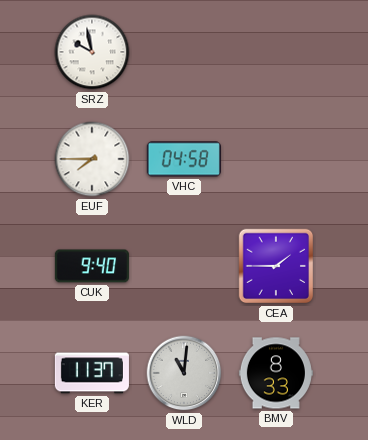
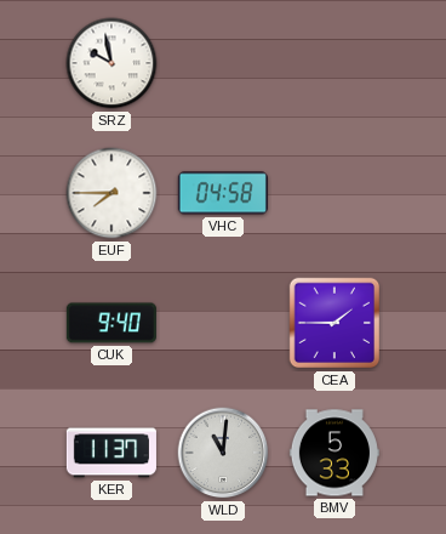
BMV: 8:33 -> 5:33 (334, 453)
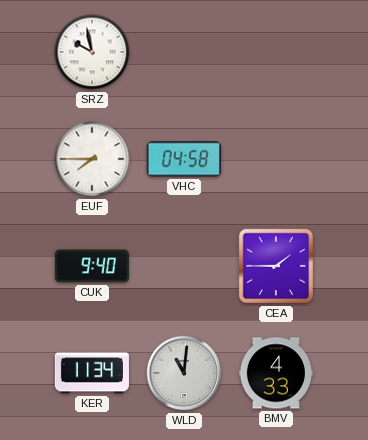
KER: 11:37 -> 11:34 (92, 373)
BMV: 5:33 -> 4:33 (276, 373)
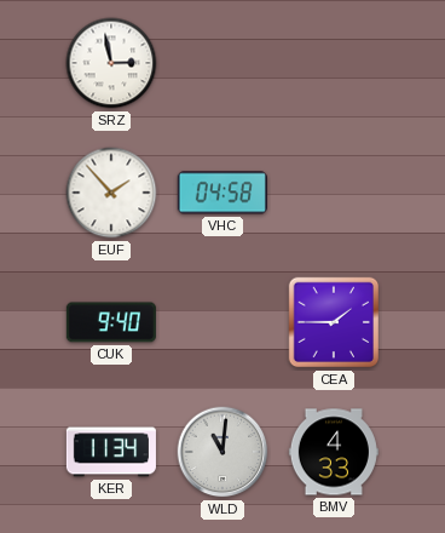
SRZ: 9:58 -> 2:58 (111, 63)
EUF: 7:45 -> 1:53 (111, 193)
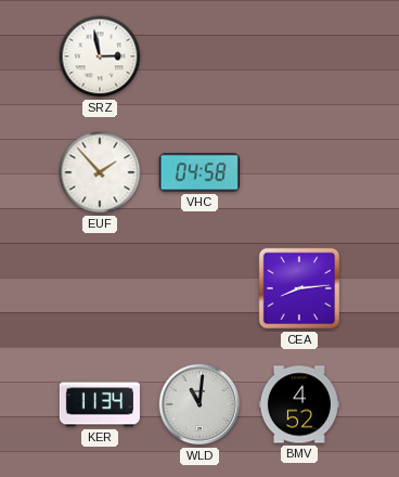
CUK: 9:40 -> none (111, 322)
CEA: 1:45 -> 8:14 (299, 288)
BMV: 4:33 -> 4:52 (299, 404)
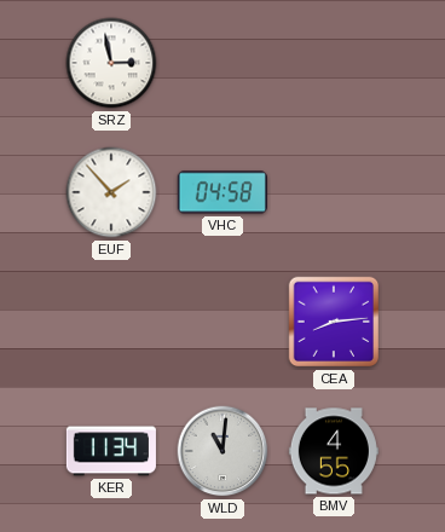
BMV: 4:52 -> 4:55 (334, 451)
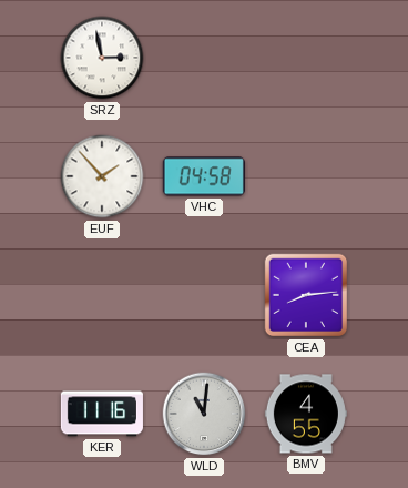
KER: 11:34 -> 11:16 (102, 414)
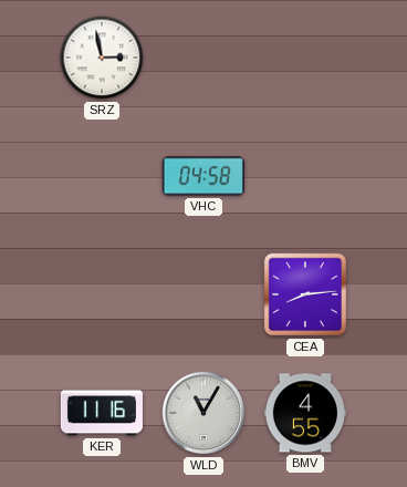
EUF: 1:53 -> none (102, 176)
WLD: 11:01 -> 11:05 (203, 413)
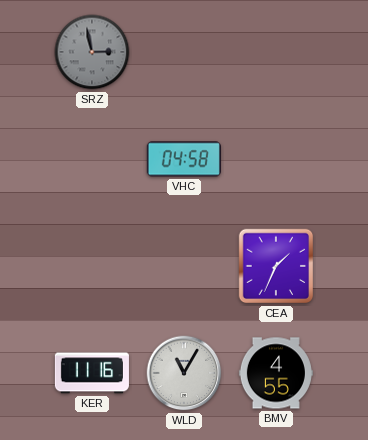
SRZ dial: white -> grey (92, 52)
CEA: 8:14 -> 1:34 (276, 266)
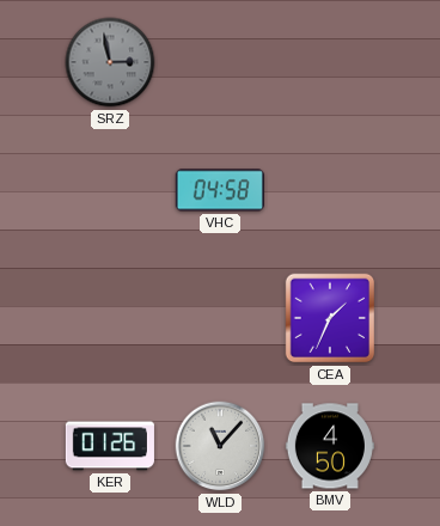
KER: 11:16 -> 01:26 (110, 446)
WLD: 11:05 -> 11:07 (220, 446)
BMV: 4:55 -> 4:50 (330, 446)
